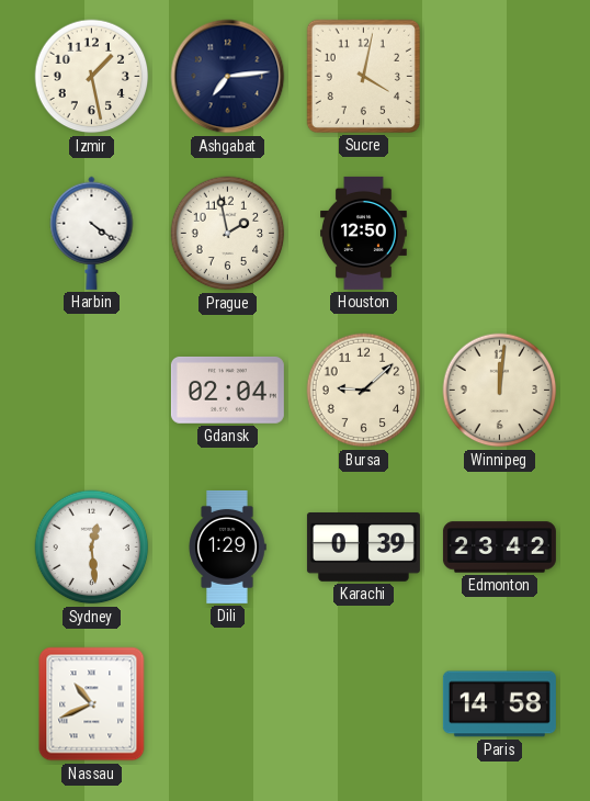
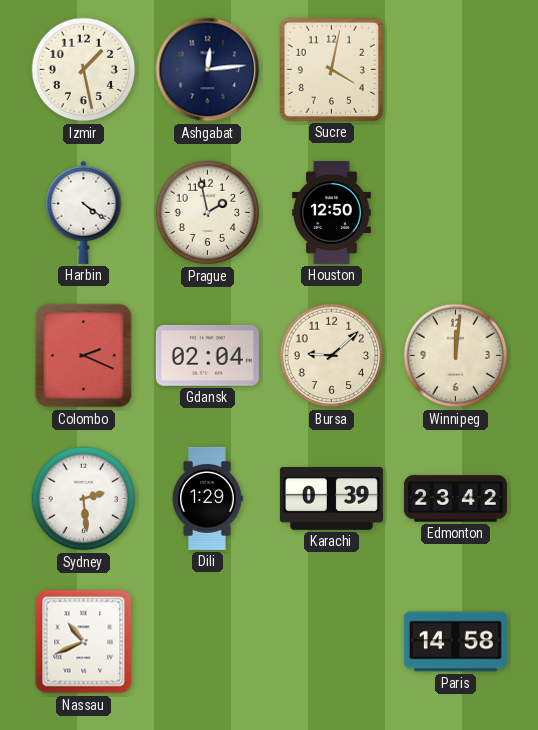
Ashgabat: 7:14 -> 12:14 (208, 70)
Colombo: none -> 2:19 (84, 356)
Sydney: 12:29 -> 2:29 (84, 499)
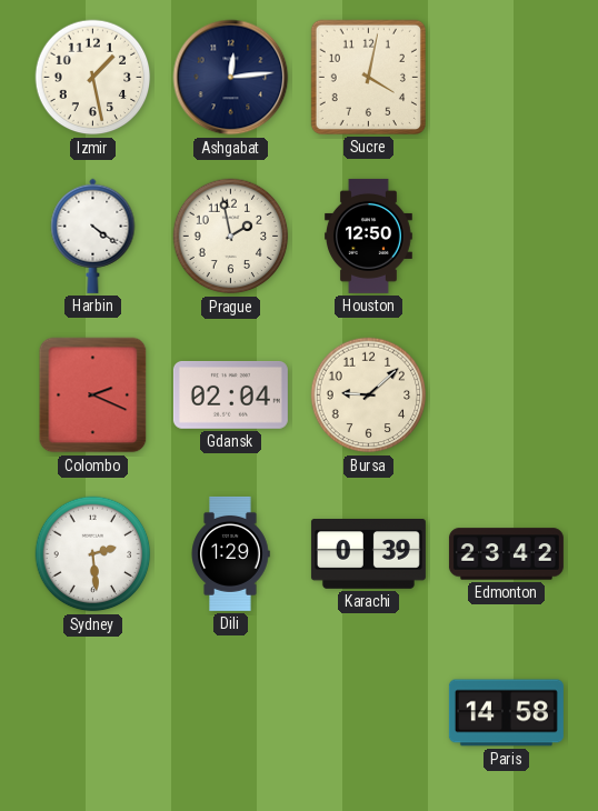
Winnipeg: 12:01 -> none (456, 356)
Nassau: 10:41 -> none (84, 642)
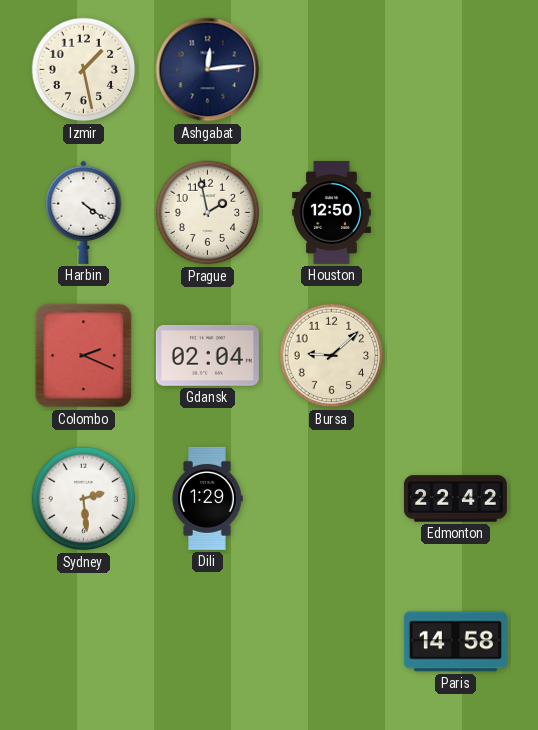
Sucre: 4:02 -> none (368, 77)
Karachi: 0:39 -> none (368, 554)
Edmonton: 23:42 -> 22:42 (455, 499)
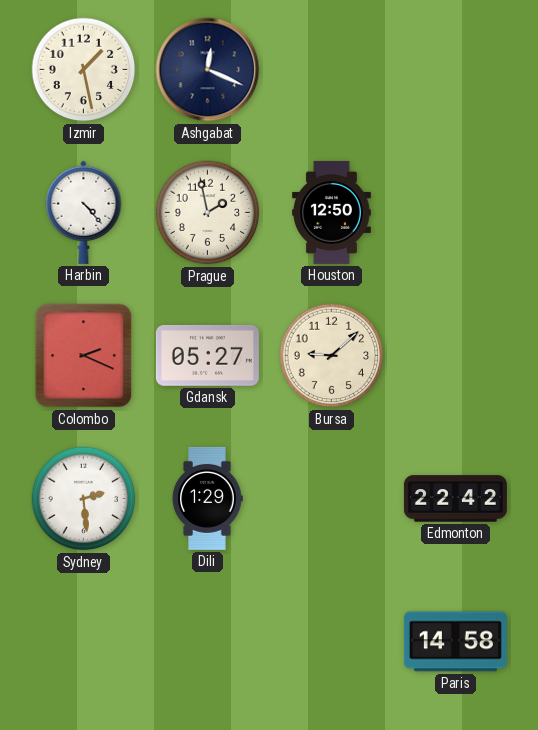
Ashgabat: 12:14 -> 12:19 (208, 70)
Harbin: 4:21 -> 4:23 (84, 212)
Gdansk: 02:04 -> 05:27 (207, 355)
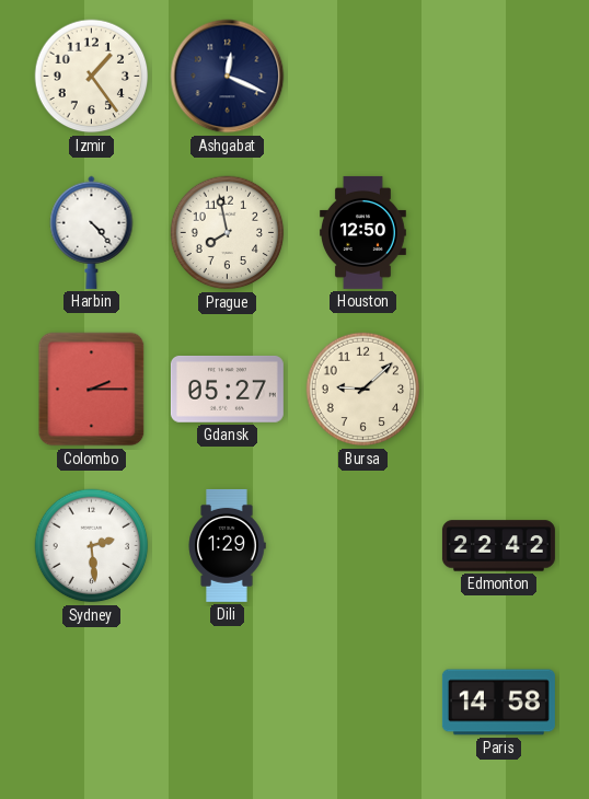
Izmir: 1:28 -> 1:24 (92, 77)
Prague: 1:58 -> 7:58 (228, 233)
Colombo: 2:19 -> 2:15 (92, 390)
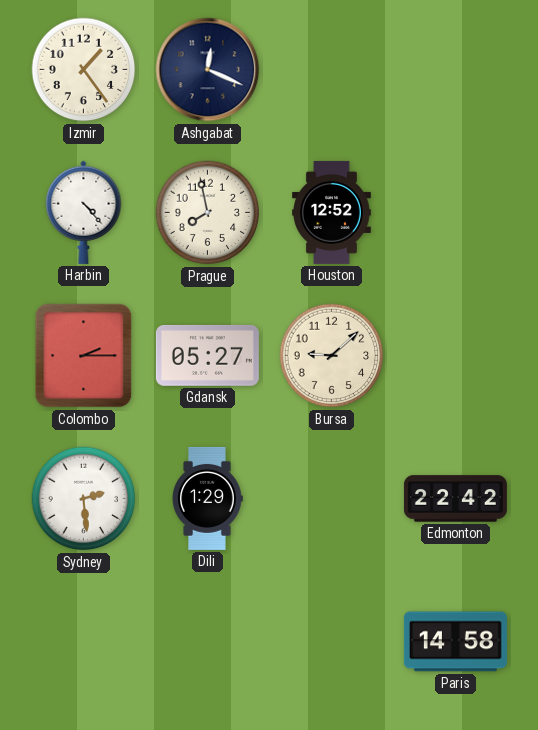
Houston: 12:50 -> 12:52 (332, 212)
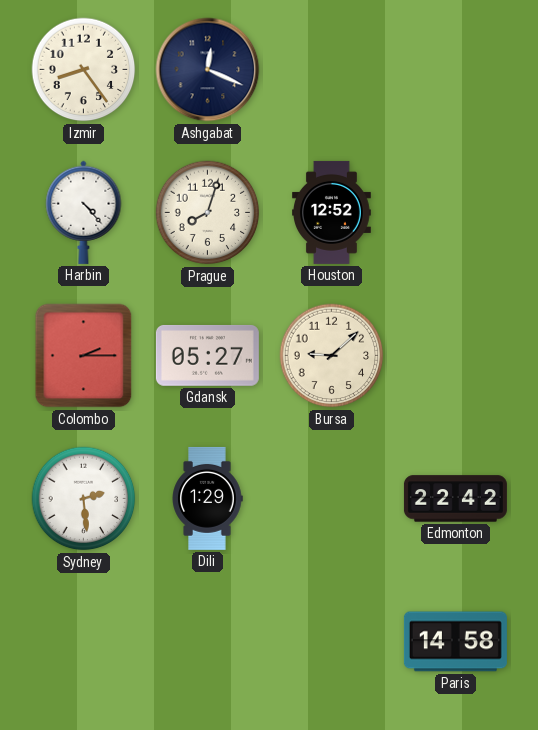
Izmir: 1:24 -> 8:24 (84, 70)
Prague: 7:58 -> 8:03 (208, 213)
